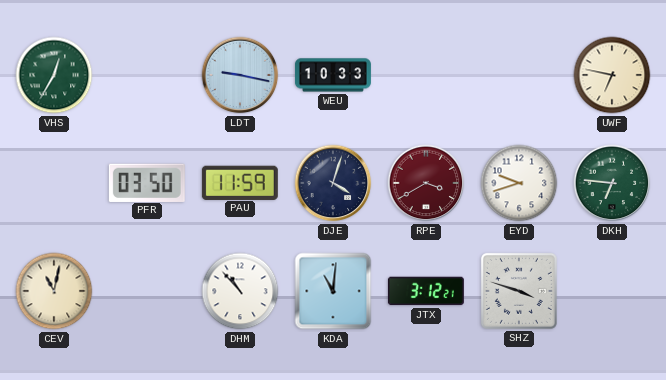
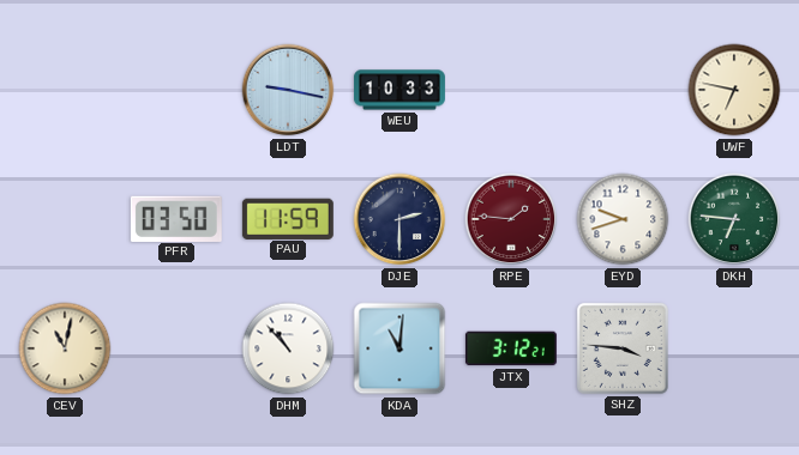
VHS: 12:35 -> none (54, 75)
DJE: 4:03 -> 2:30 (400, 219)
RPE: 3:40 -> 1:46 (511, 219)
SHZ: 3:48 -> 3:46 (623, 348)
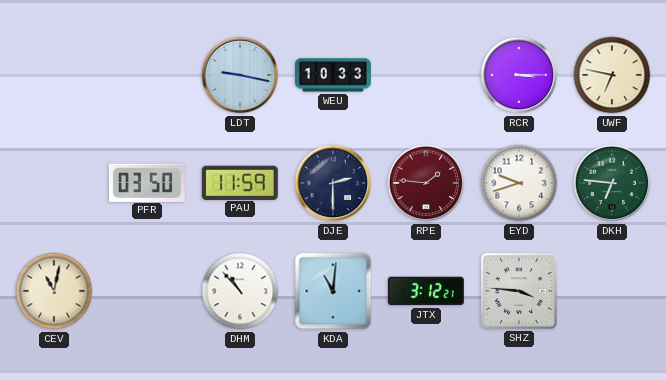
RCR: none -> 3:15 (519, 75)
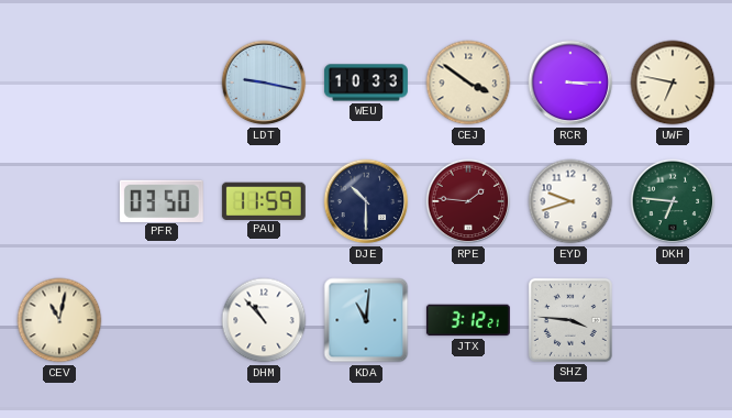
CEJ: none -> 3:51 (468, 82)
DJE: 2:30 -> 10:30 (366, 201)
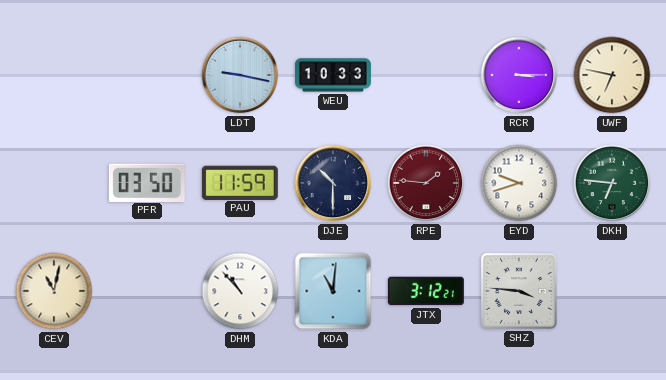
CEJ: 3:51 -> none (468, 82)
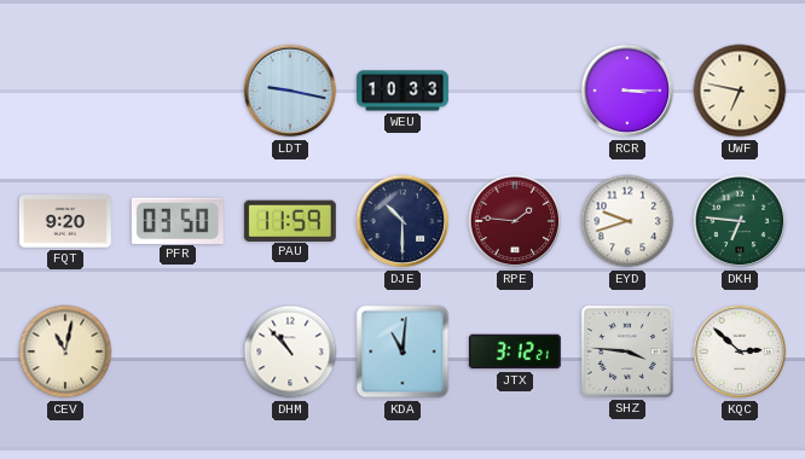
FQT: none -> 9:20 (65, 221)
KQC: none -> 2:52 (740, 351)
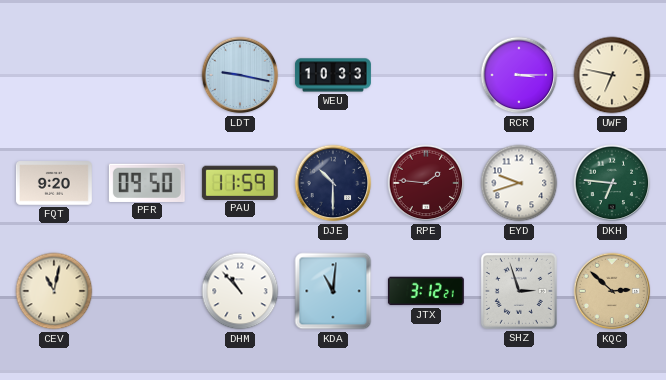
PFR: 03:50 -> 09:50 (147, 182)
SHZ: 3:46 -> 2:57 (519, 291)
KQC dial: white -> champagne (612, 291)
